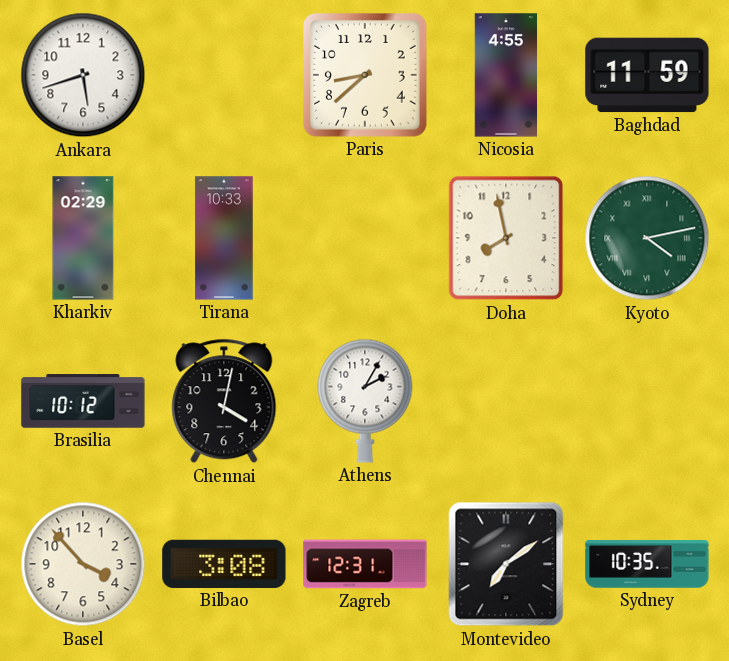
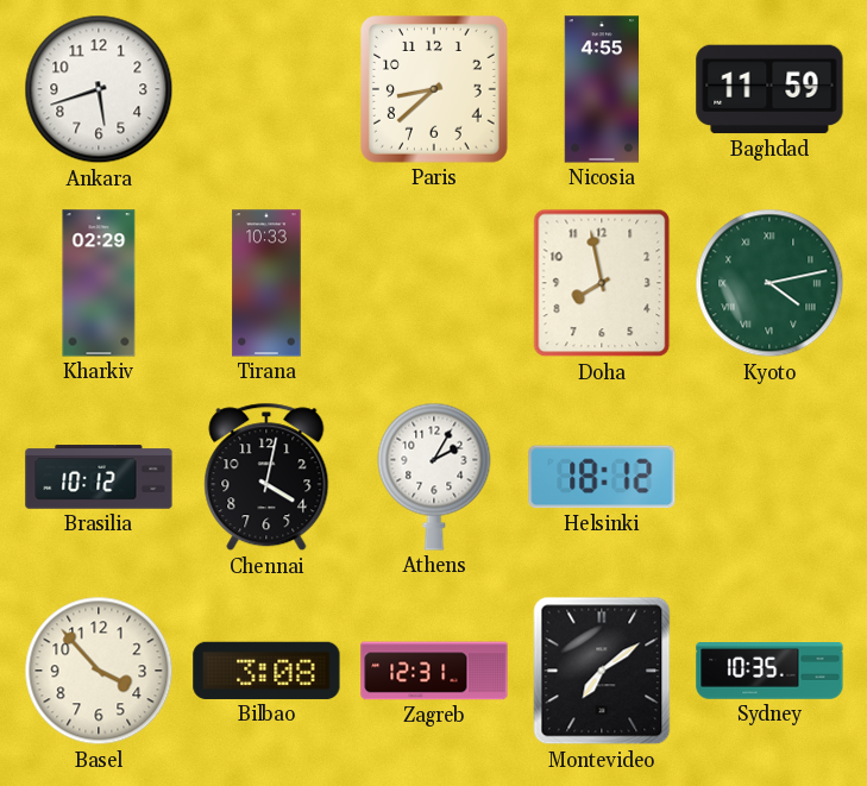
Helsinki: none -> 18:12 (602, 477)
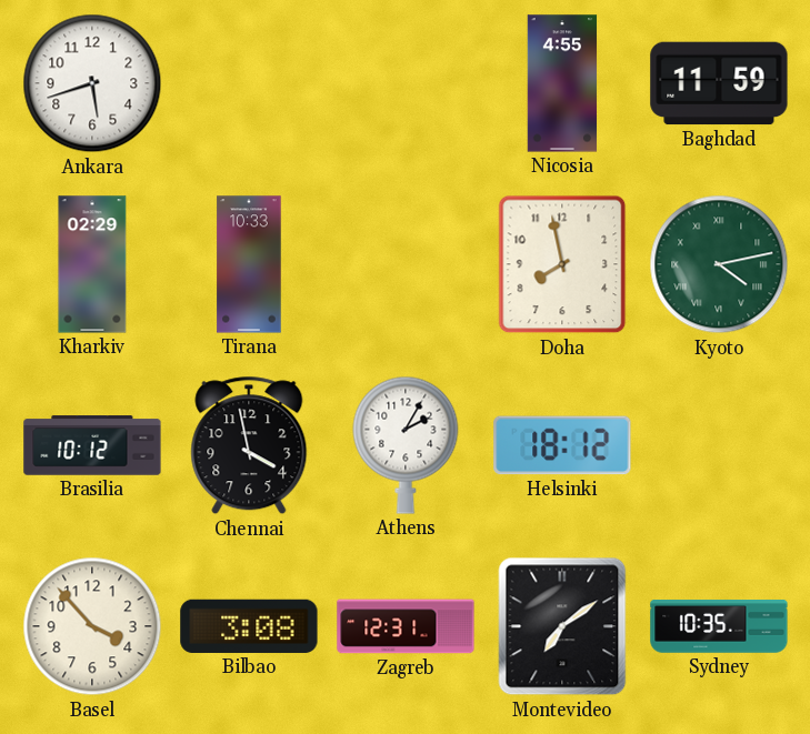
Paris: 8:38 -> none (435, 90)
Chennai: 4:02 -> 3:58 (249, 445)
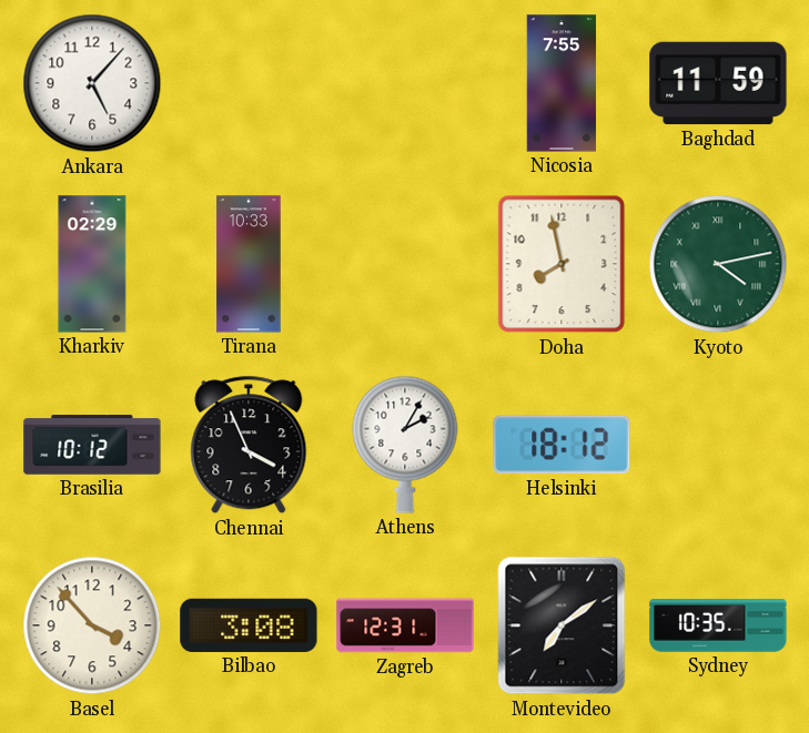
Ankara: 5:42 -> 5:07 (92, 83)
Nicosia: 4:55 -> 7:55 (562, 83)
Chennai: 3:58 -> 3:56 (249, 445)
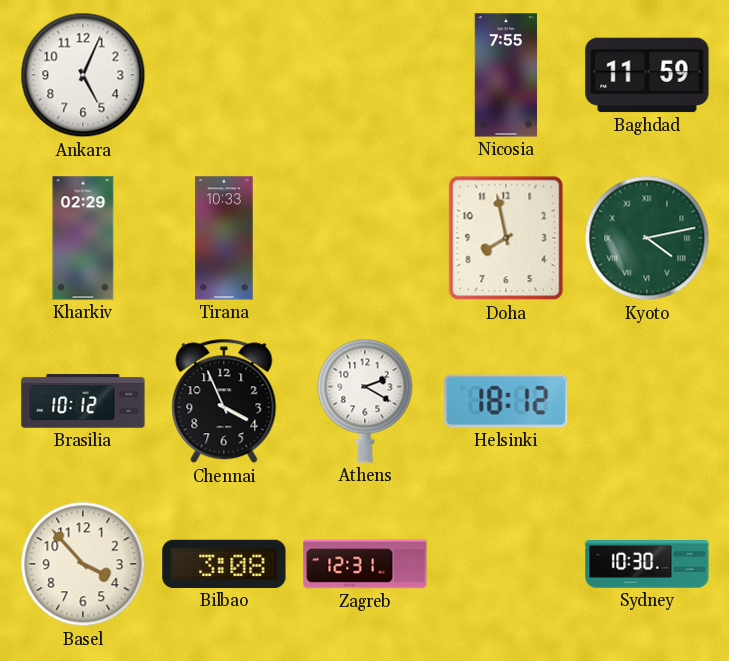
Ankara: 5:07 -> 5:04 (83, 75)
Athens: 2:05 -> 2:20 (365, 401)
Montevideo: 7:09 -> none (562, 625)
Sydney: 10:35 -> 10:30 (647, 564)
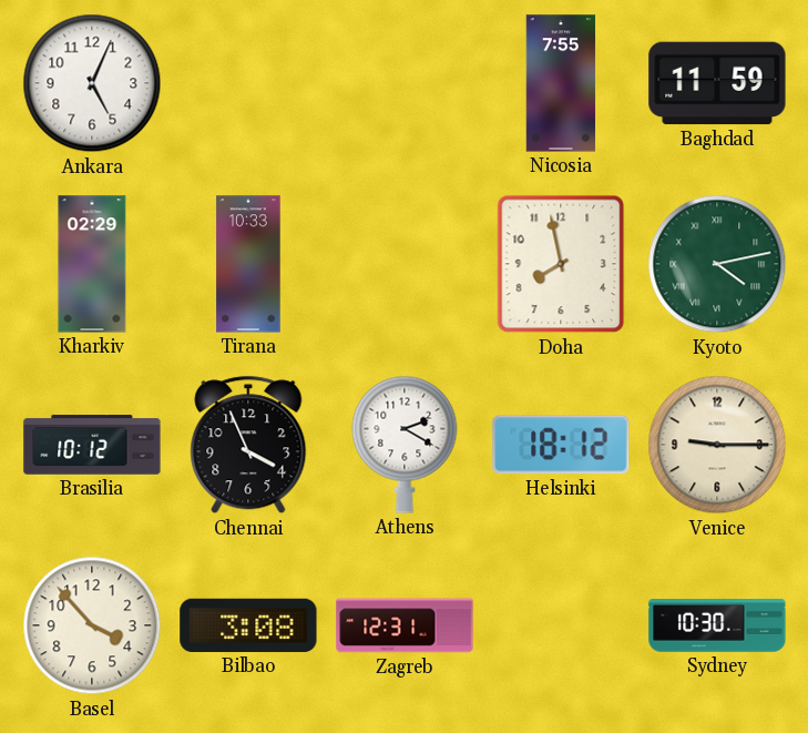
Venice: none -> 9:15 (717, 445)
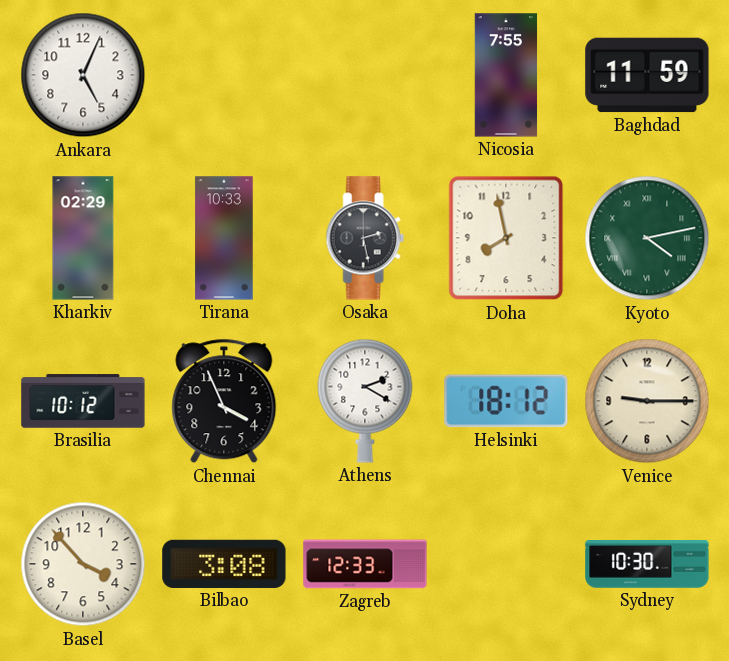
Osaka: none -> 2:28 (365, 238)
Zagreb: 12:31 -> 12:33 (365, 564)
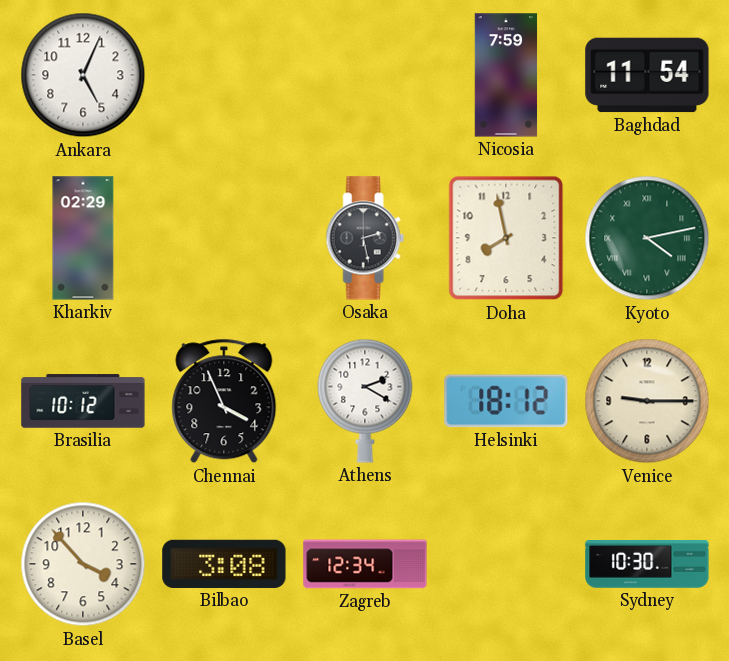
Nicosia: 7:55 -> 7:59 (506, 75)
Baghdad: 11:59 -> 11:54 (647, 75)
Tirana: 10:33 -> none (224, 238)
Zagreb: 12:33 -> 12:34 (365, 564)
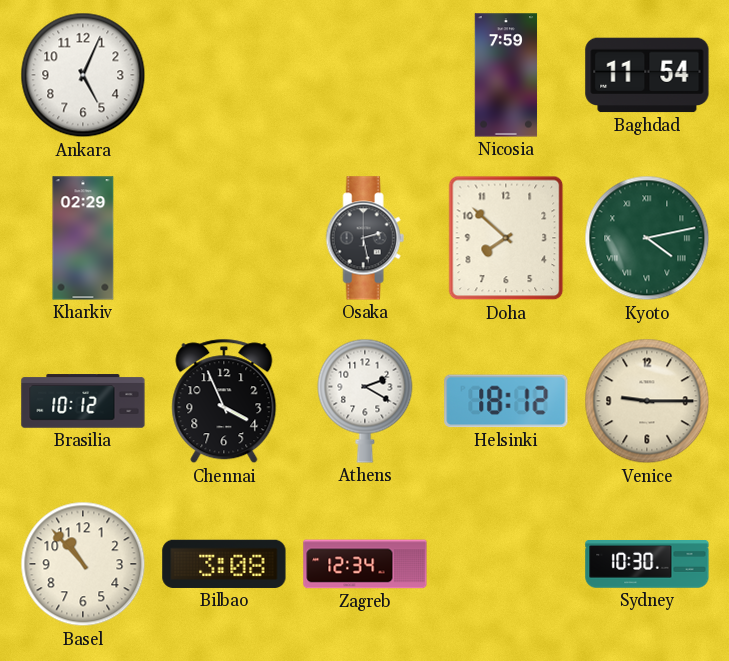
Doha: 7:58 -> 7:52 (506, 238)
Basel: 3:53 -> 10:53 (83, 564)
